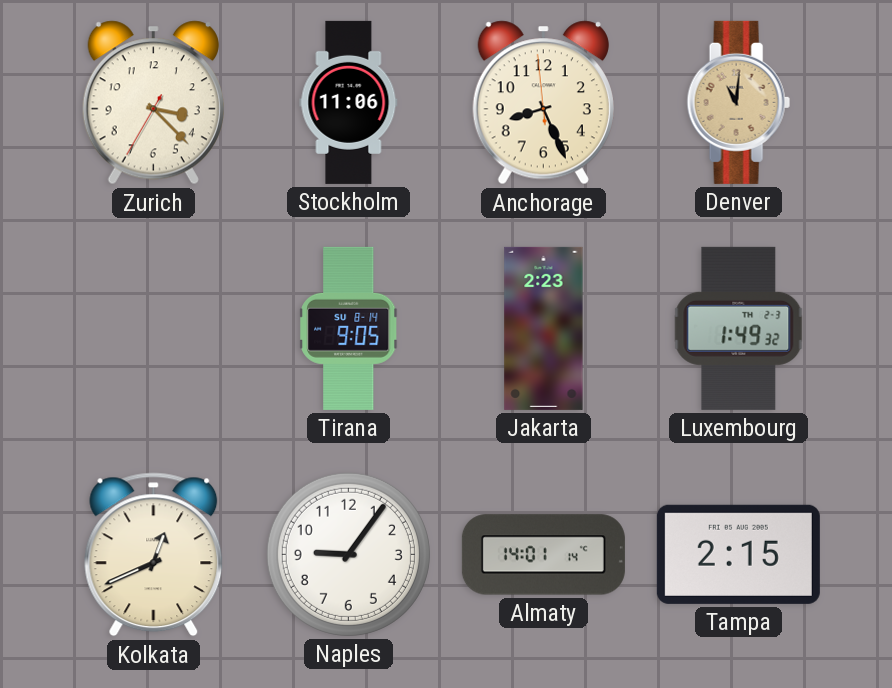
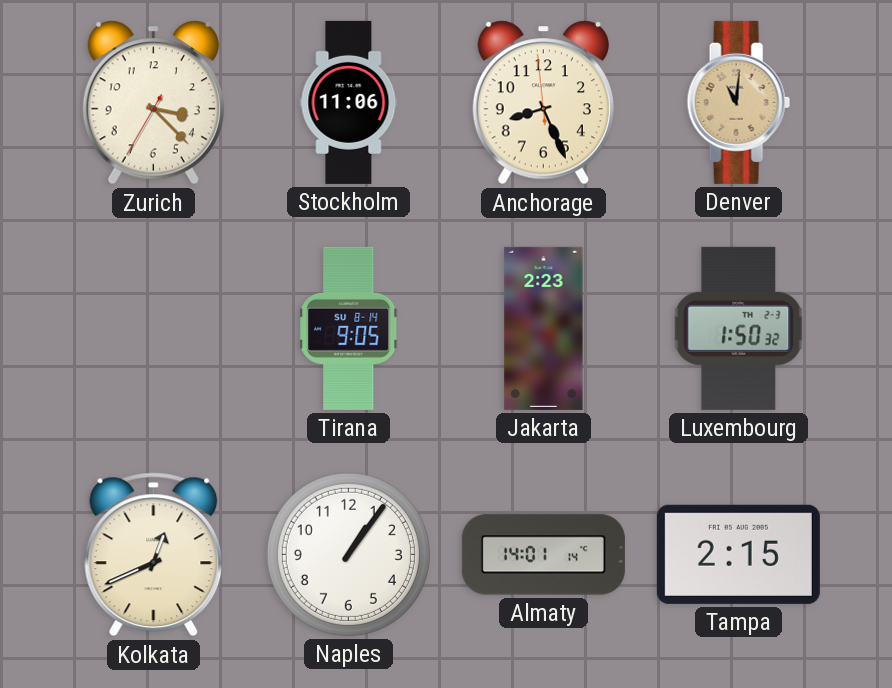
Luxembourg: 1:49 -> 1:50 (739, 328)
Naples: 9:06 -> 1:06 (348, 554)
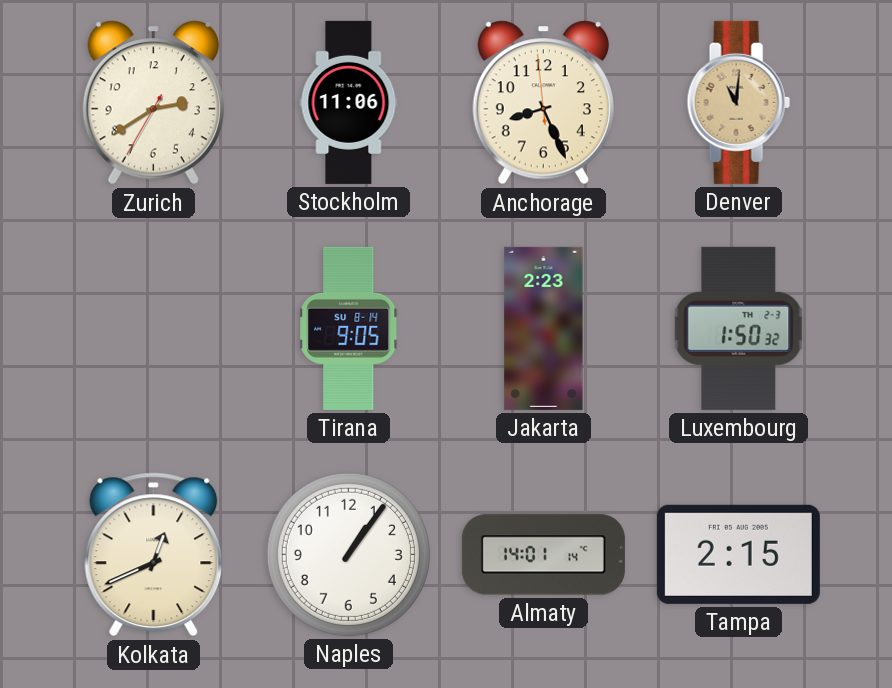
Zurich: 3:22 -> 2:39 (153, 103)
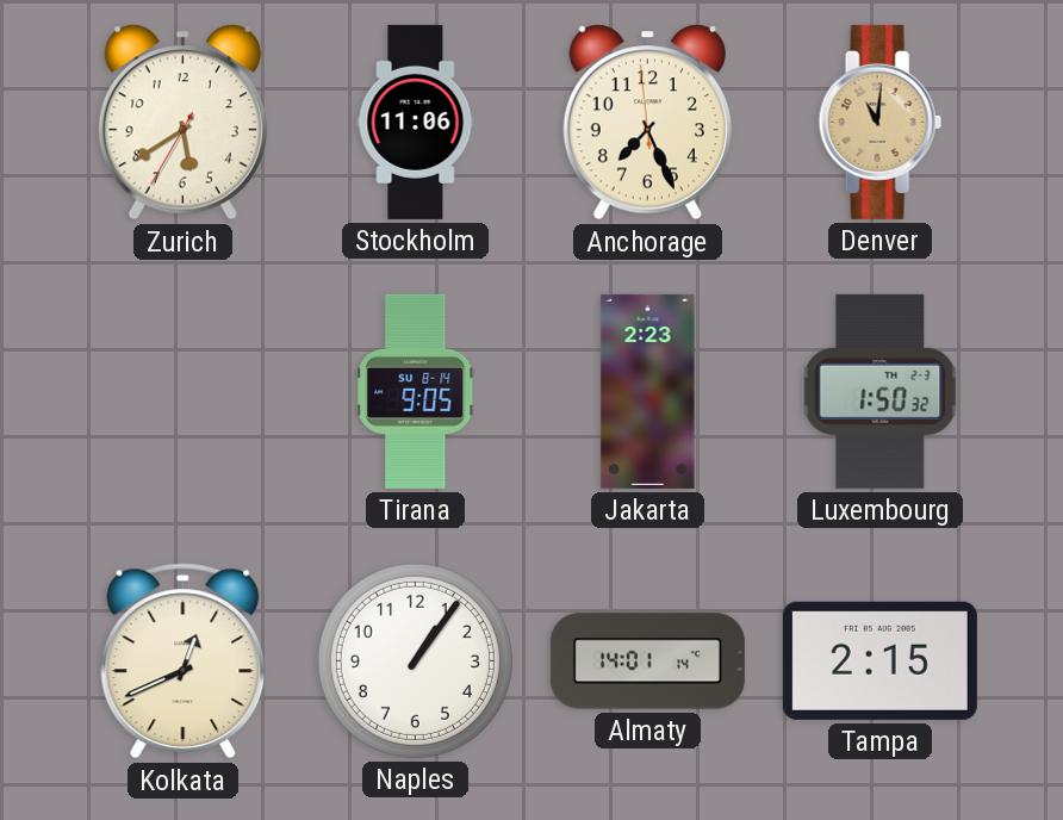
Zurich: 2:39 -> 5:39 (182, 123)
Anchorage: 8:25 -> 7:25 (647, 123)
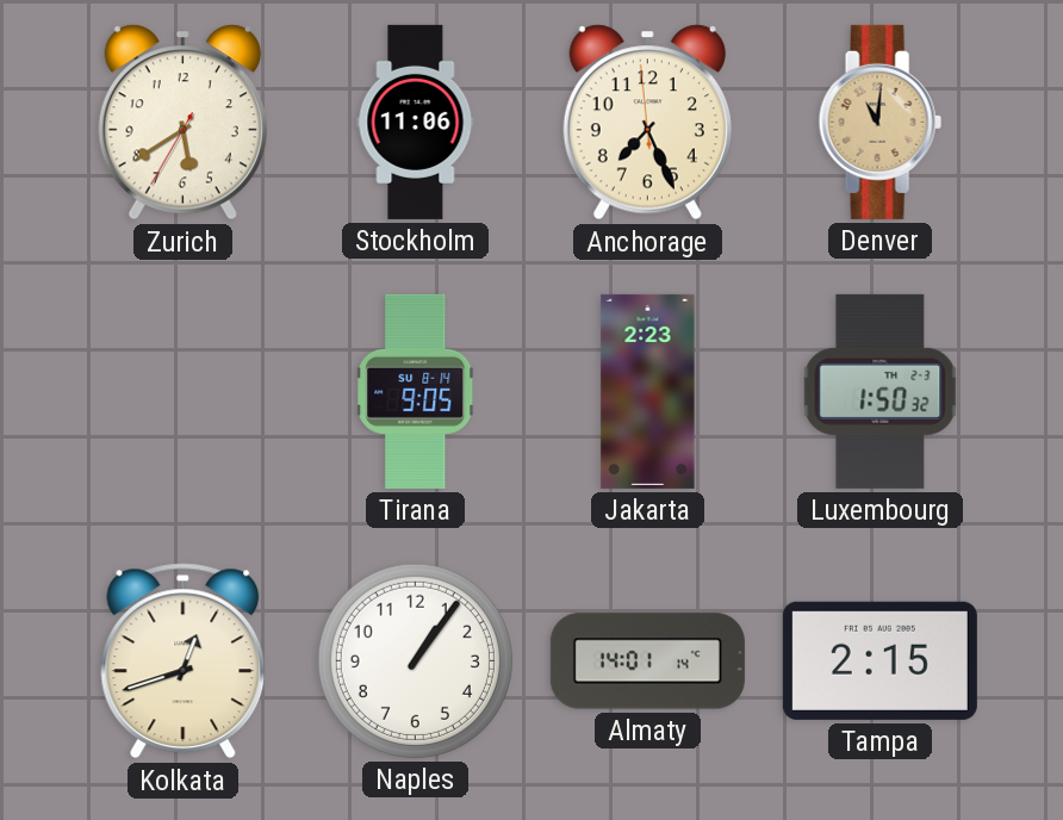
Kolkata: 12:41 -> 12:42 (184, 661)
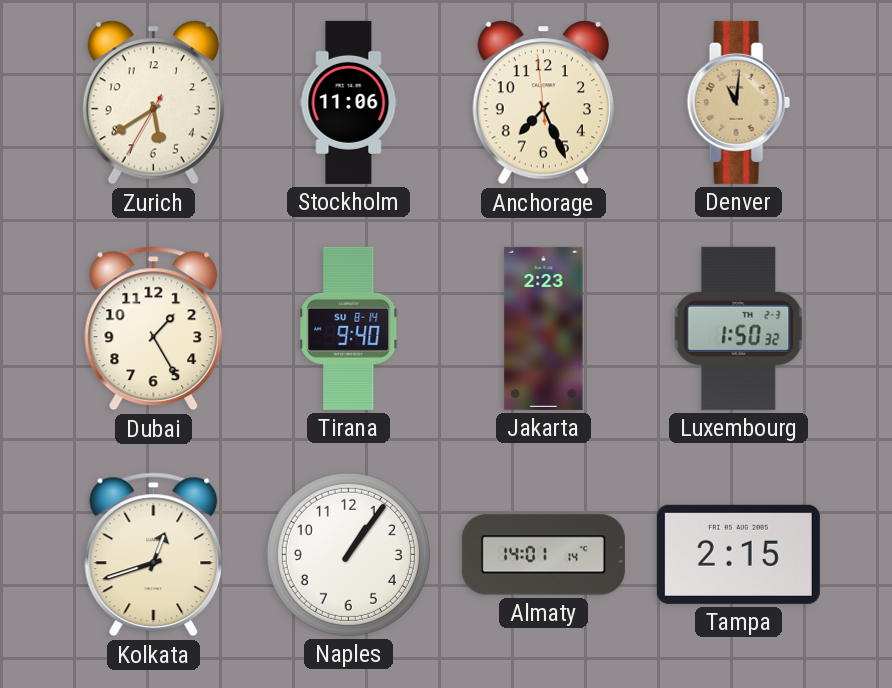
Dubai: none -> 1:25 (154, 329)
Tirana: 9:05 -> 9:40 (349, 328)
